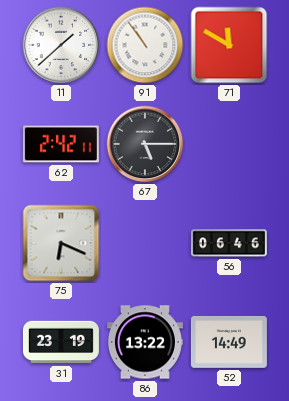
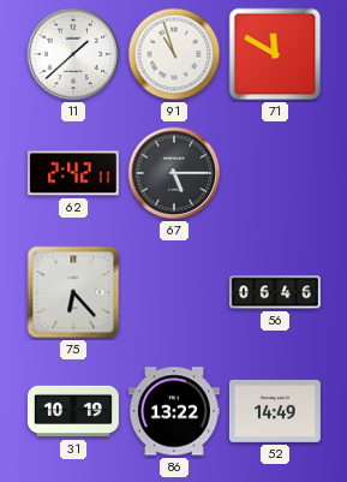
91: 10:54 -> 10:57 (174, 54)
75: 6:19 -> 6:23 (73, 292)
31: 23:19 -> 10:19 (73, 411)
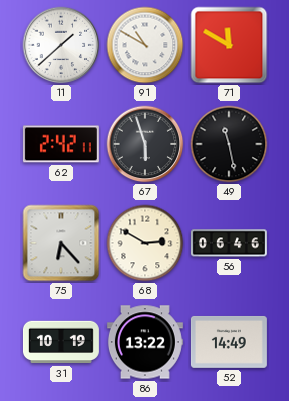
91: 10:57 -> 10:50 (145, 45)
67: 5:15 -> 5:57 (145, 144)
49: none -> 11:28 (229, 144)
68: none -> 2:50 (145, 243)
